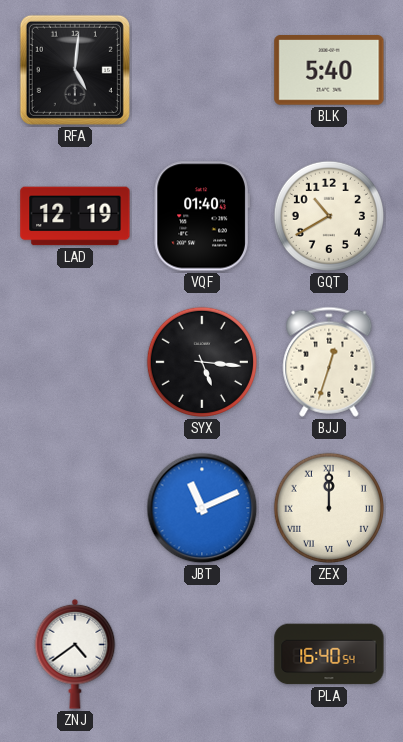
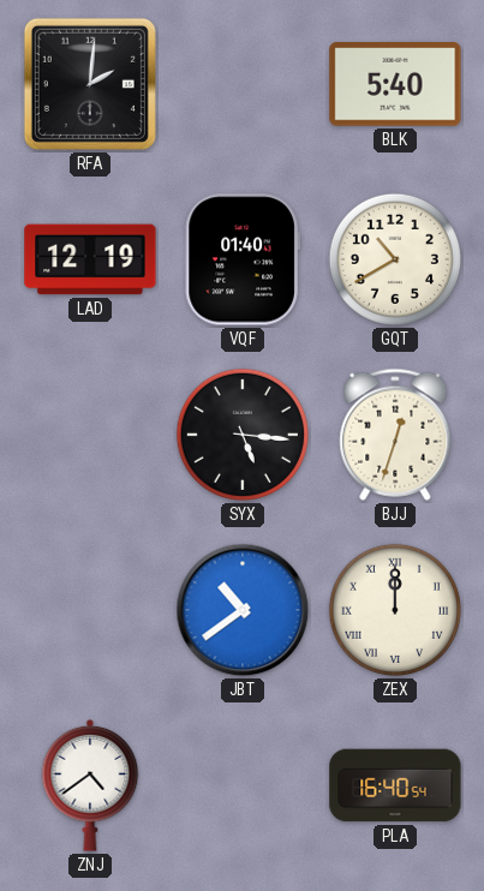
RFA: 5:01 -> 2:01 (90, 84)
JBT: 11:11 -> 10:39 (243, 610)
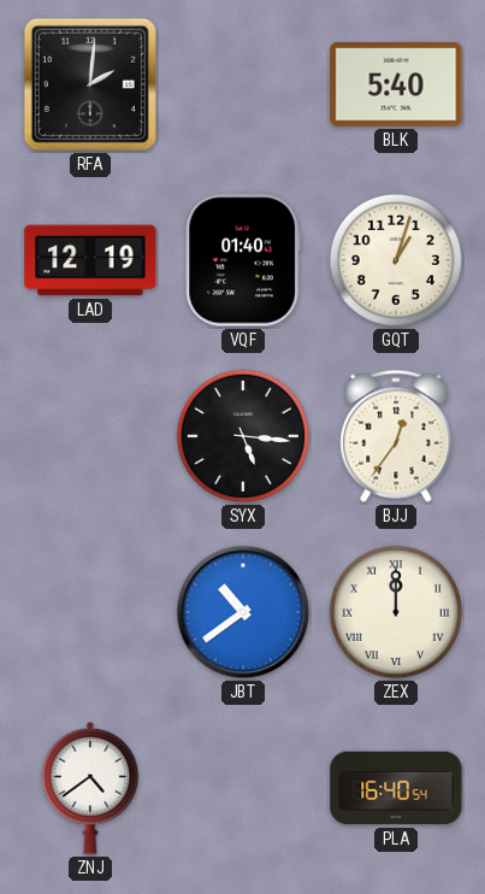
GQT: 10:40 -> 1:03 (396, 260)
BJJ: 12:33 -> 12:36 (396, 436)
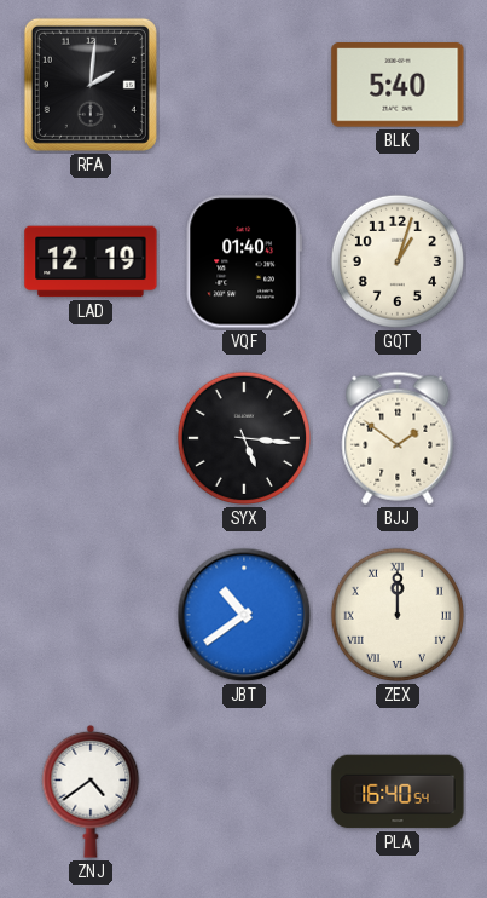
BJJ: 12:36 -> 1:51 (398, 438)
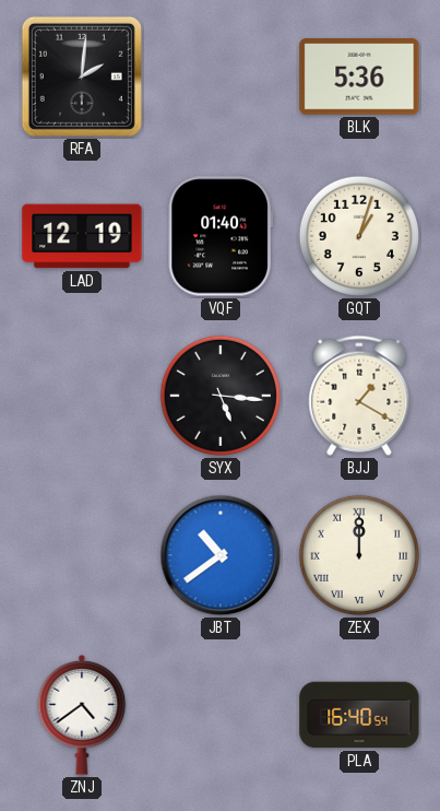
BLK: 5:40 -> 5:36 (359, 77)
BJJ: 1:51 -> 1:20 (359, 396)
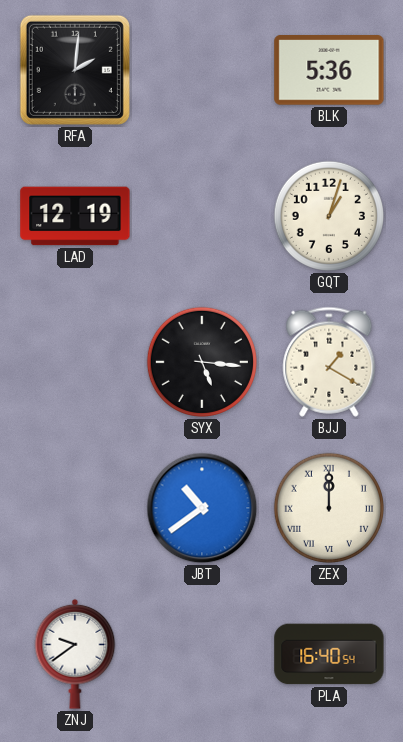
VQF: 01:40 -> none (221, 236)
ZNJ: 4:39 -> 9:39 (75, 654)
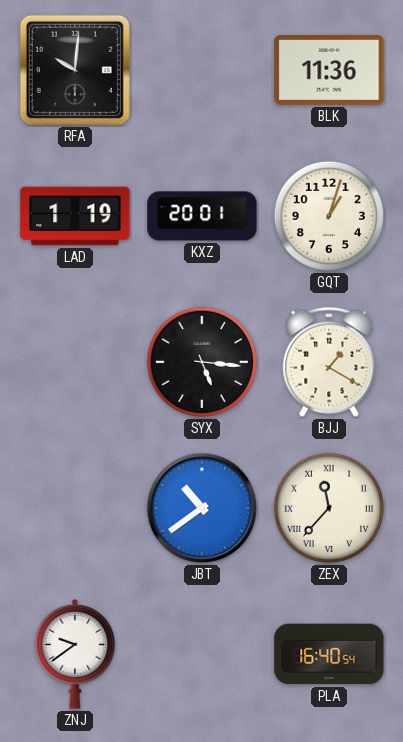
RFA: 2:01 -> 10:01 (75, 70)
BLK: 5:36 -> 11:36 (329, 70)
LAD: 12:19 -> 1:19 (75, 216)
KXZ: none -> 20:01 (202, 216)
ZEX: 12:00 -> 11:37 (329, 508)
